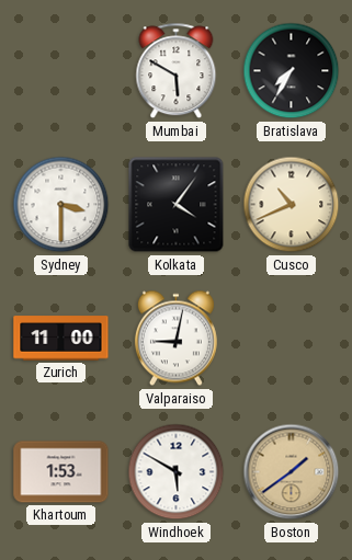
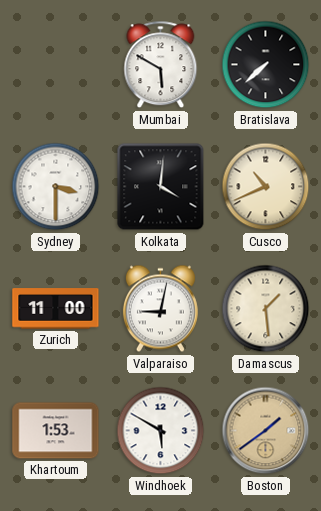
Bratislava: 7:35 -> 7:38 (266, 65)
Kolkata: 4:06 -> 4:01 (161, 187)
Damascus: none -> 1:29 (266, 309)
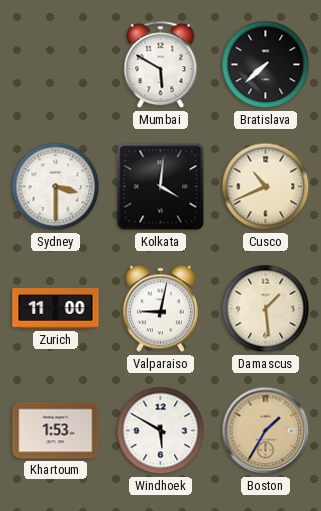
Boston: 1:39 -> 1:35 (266, 431)
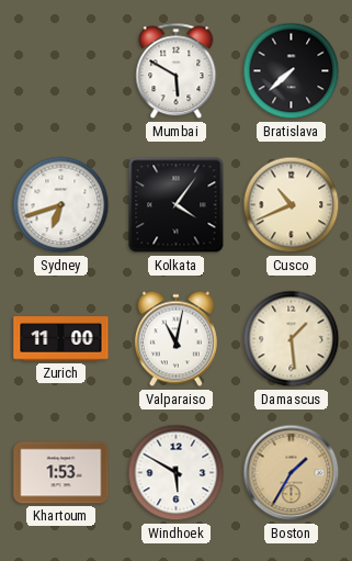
Sydney: 3:30 -> 6:42 (61, 205)
Kolkata: 4:01 -> 4:06 (177, 205)
Valparaiso: 9:02 -> 11:02 (175, 339)
